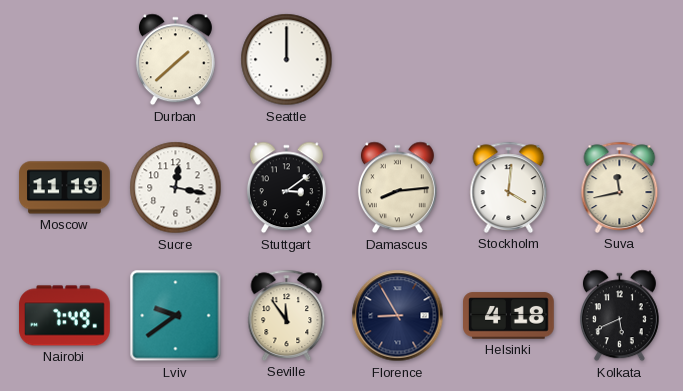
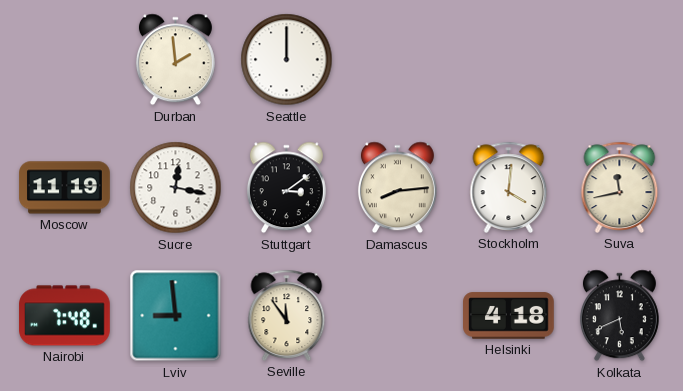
Durban: 1:38 -> 1:59 (175, 60)
Nairobi: 7:49 -> 7:48 (65, 316)
Lviv: 9:39 -> 8:59 (176, 316)
Florence: 8:55 -> none (398, 316)
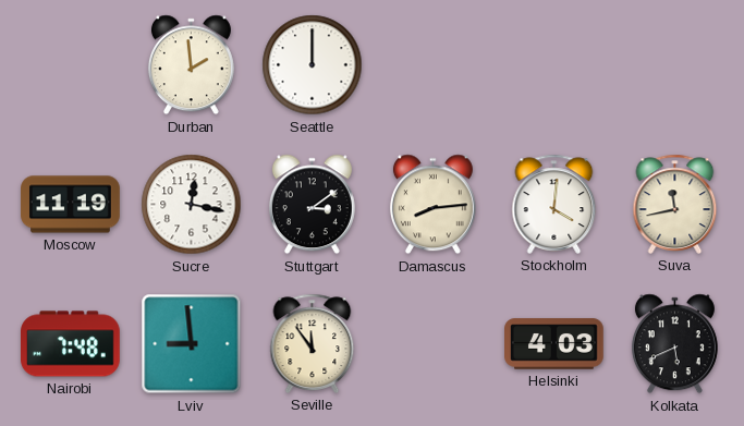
Helsinki: 4:18 -> 4:03 (554, 344)
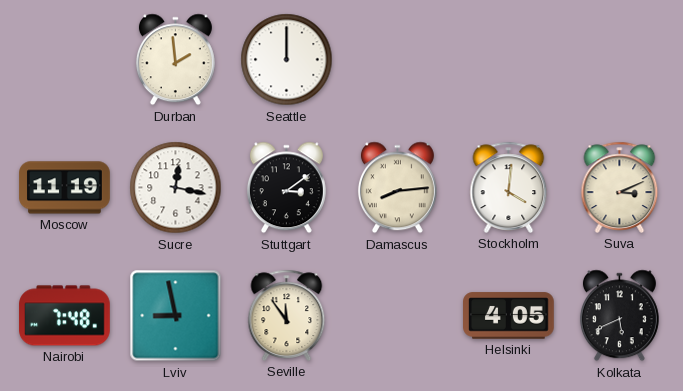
Suva: 11:43 -> 3:11 (620, 187)
Lviv: 8:59 -> 8:58 (176, 316)
Helsinki: 4:03 -> 4:05 (509, 316)
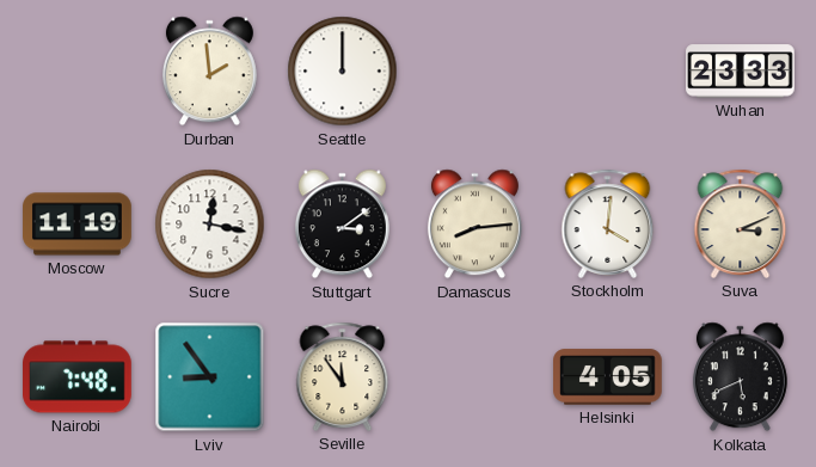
Wuhan: none -> 23:33 (741, 72)
Lviv: 8:58 -> 8:54 (210, 377)
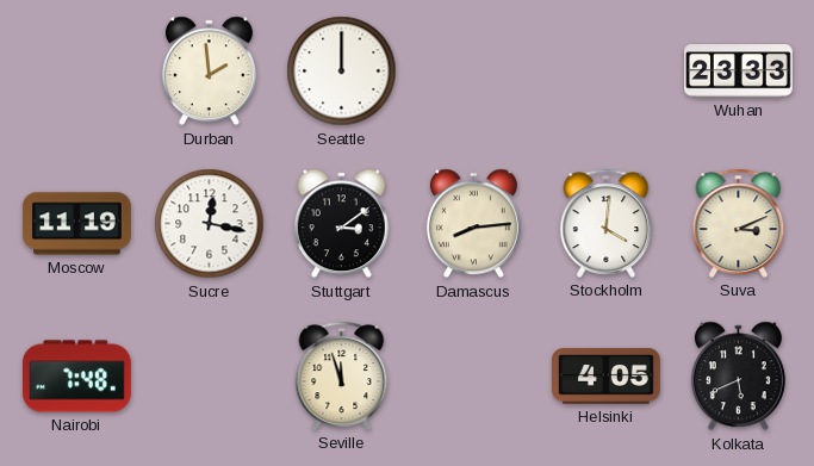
Lviv: 8:54 -> none (210, 377)
Seville: 11:54 -> 11:57 (342, 375)
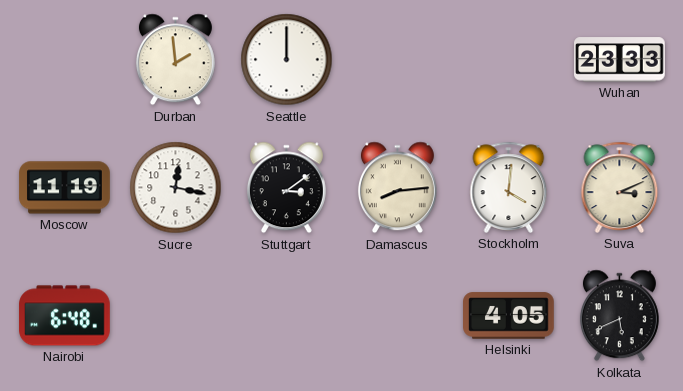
Nairobi: 7:48 -> 6:48 (65, 316)
Seville: 11:57 -> none (342, 375)
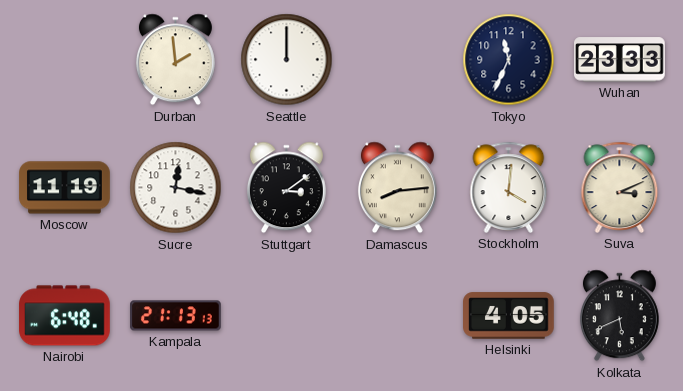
Tokyo: none -> 11:34 (509, 60)
Kampala: none -> 21:13 (176, 316)
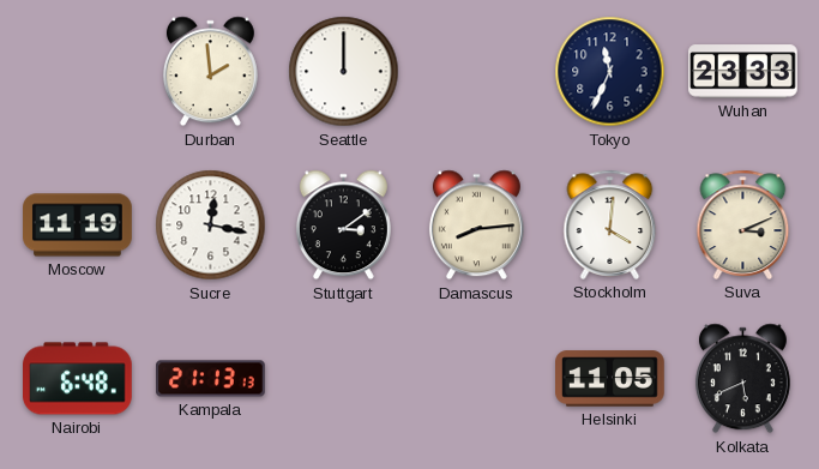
Helsinki: 4:05 -> 11:05 (610, 379)
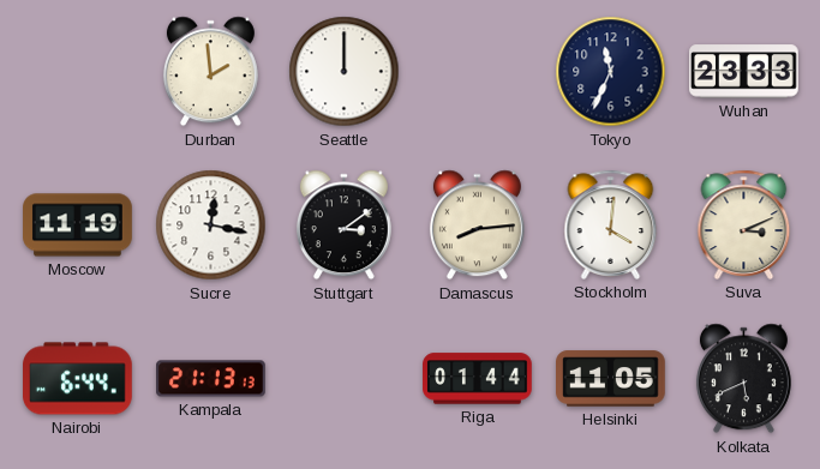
Nairobi: 6:48 -> 6:44 (78, 379)
Riga: none -> 01:44 (478, 379)
